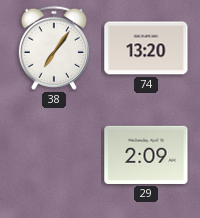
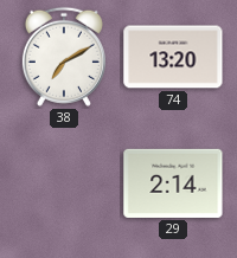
38: 7:06 -> 7:10 (64, 57)
29: 2:09 -> 2:14 (173, 183)
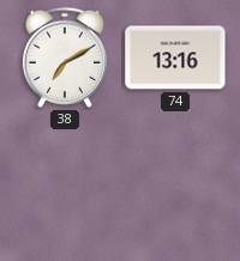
74: 13:20 -> 13:16 (175, 57)
29: 2:14 -> none (173, 183)
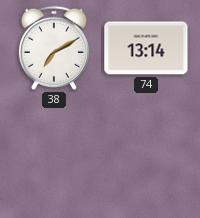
74: 13:16 -> 13:14 (146, 48)
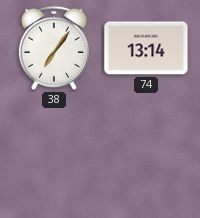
38: 7:10 -> 7:06 (54, 48)
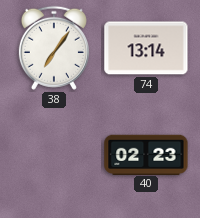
40: none -> 02:23 (146, 154)
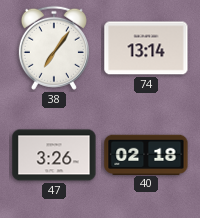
47: none -> 3:26 (54, 155)
40: 02:23 -> 02:18 (146, 154)
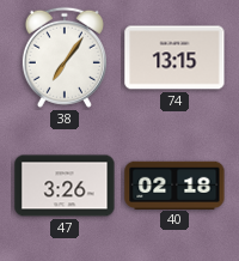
74: 13:14 -> 13:15 (174, 57)
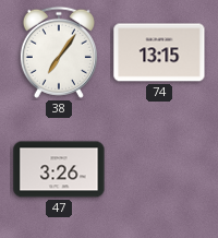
40: 02:18 -> none (174, 184)
